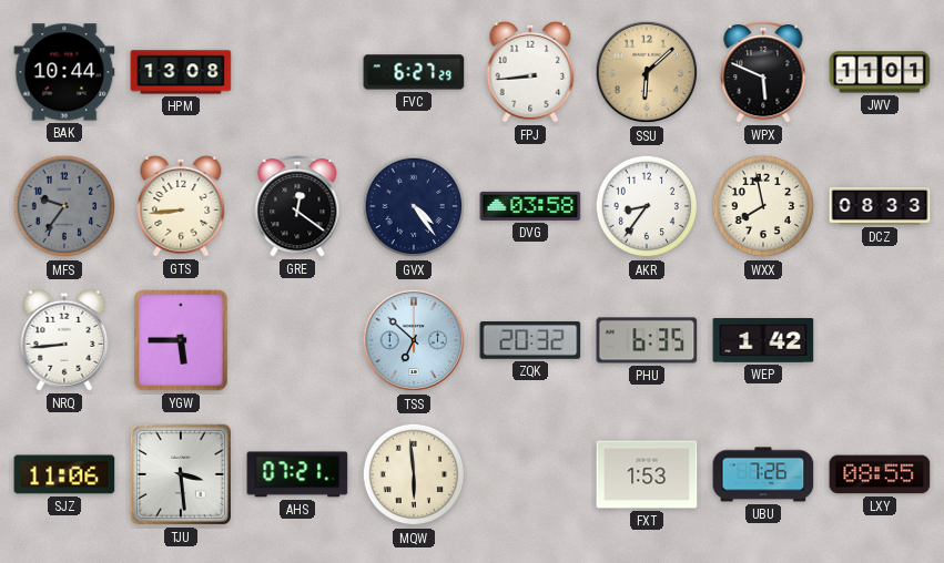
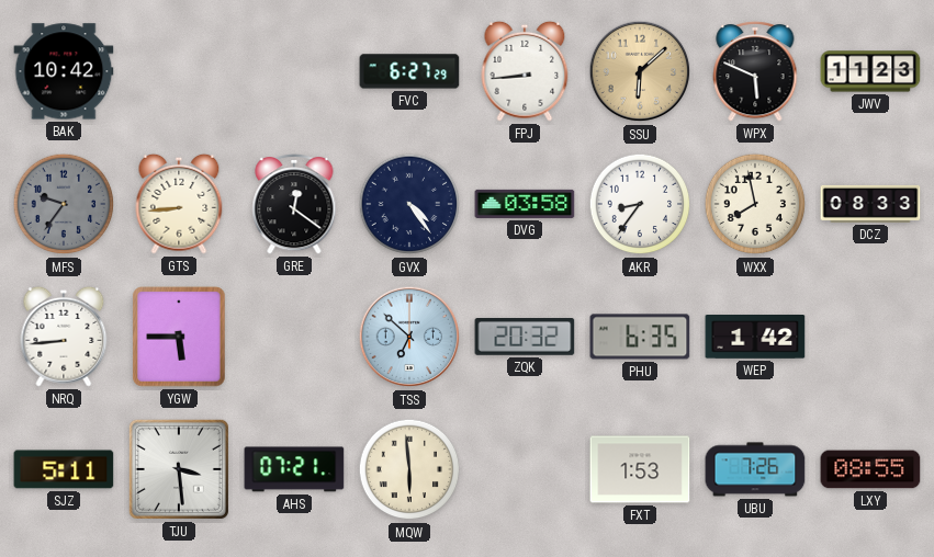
BAK: 10:44 -> 10:42 (64, 71)
HPM: 13:08 -> none (181, 72)
JWV: 11:01 -> 11:23 (870, 71)
SJZ: 11:06 -> 5:11 (64, 469)
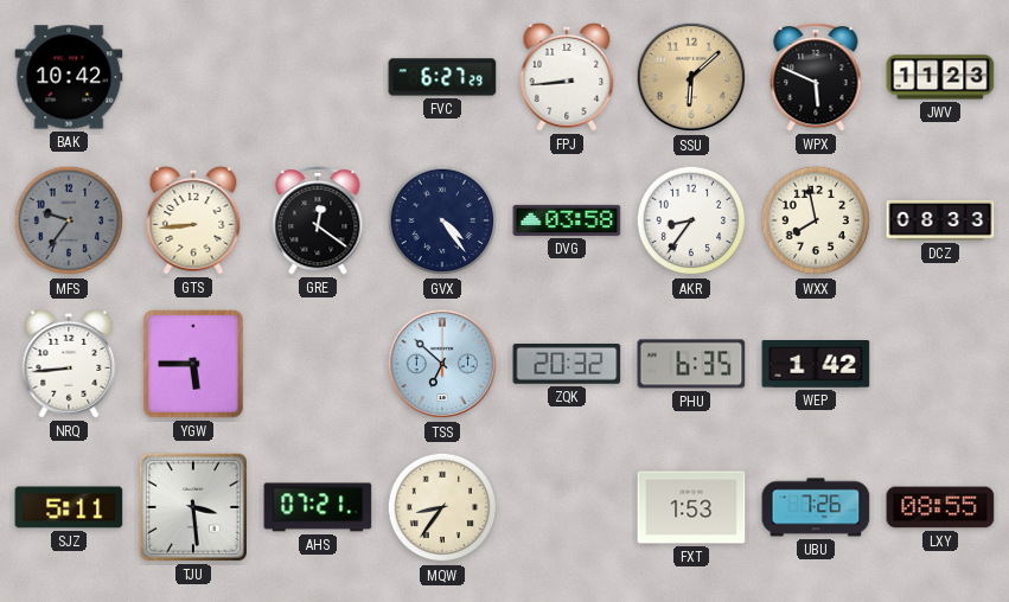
MQW: 5:59 -> 8:36 (442, 507)
